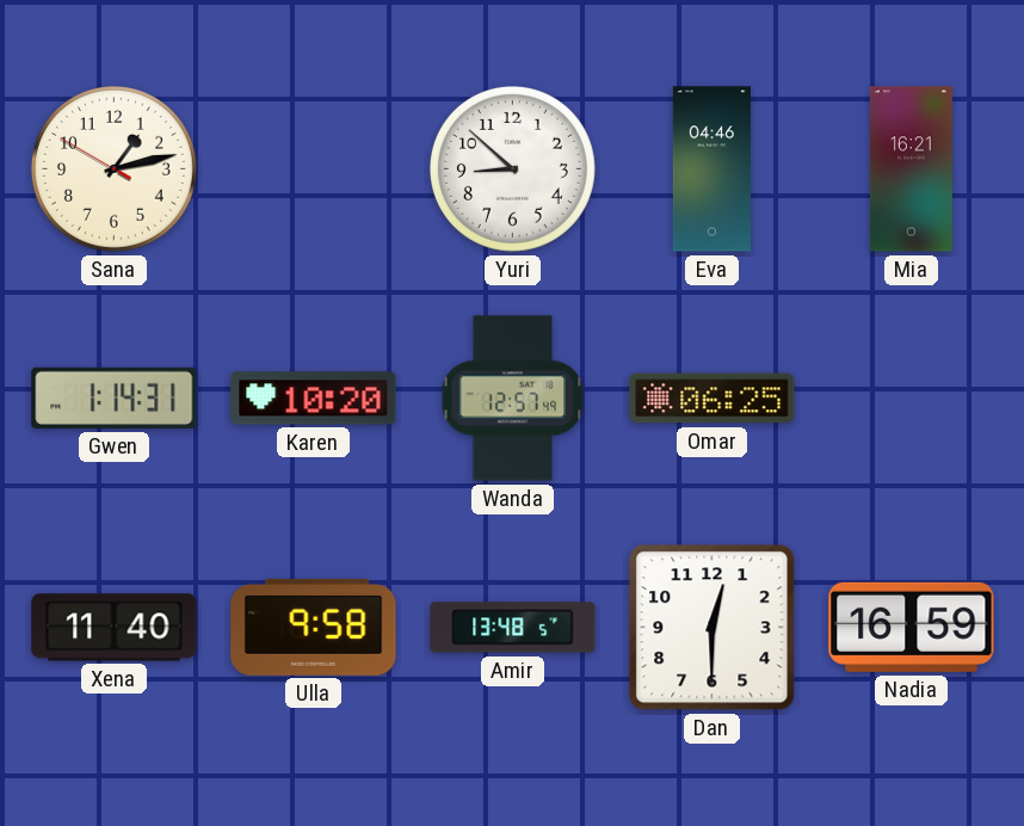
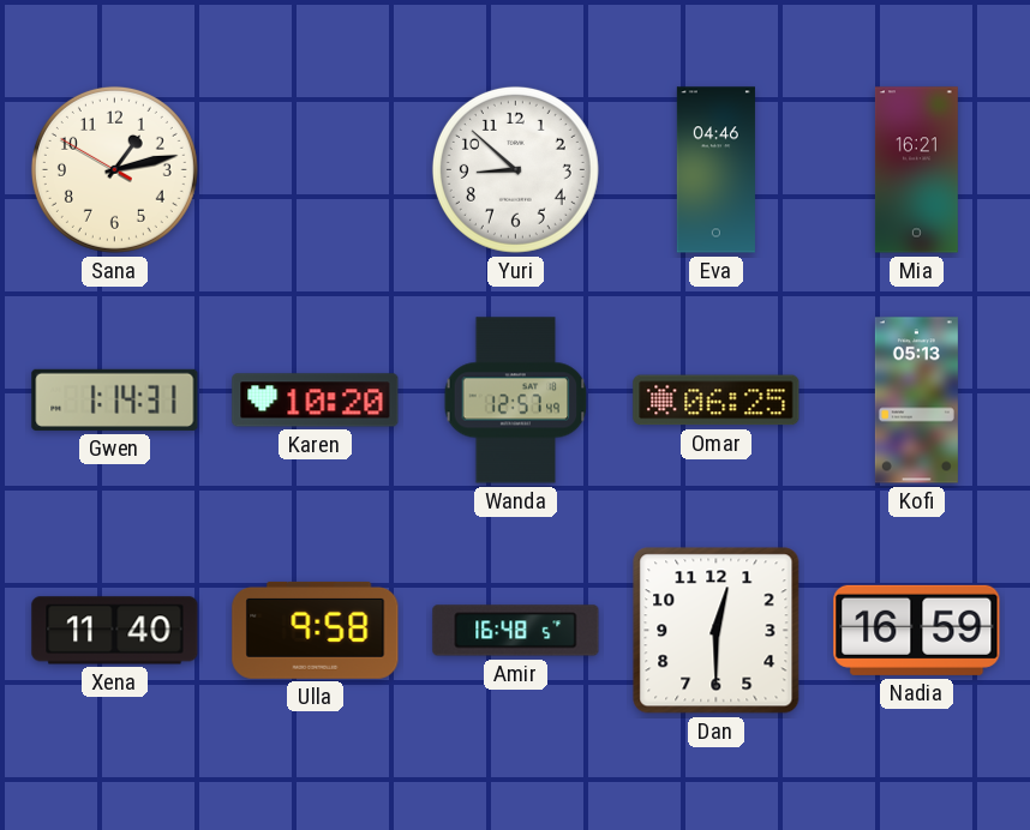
Kofi: none -> 05:13 (916, 401)
Amir: 13:48 -> 16:48 (516, 631)
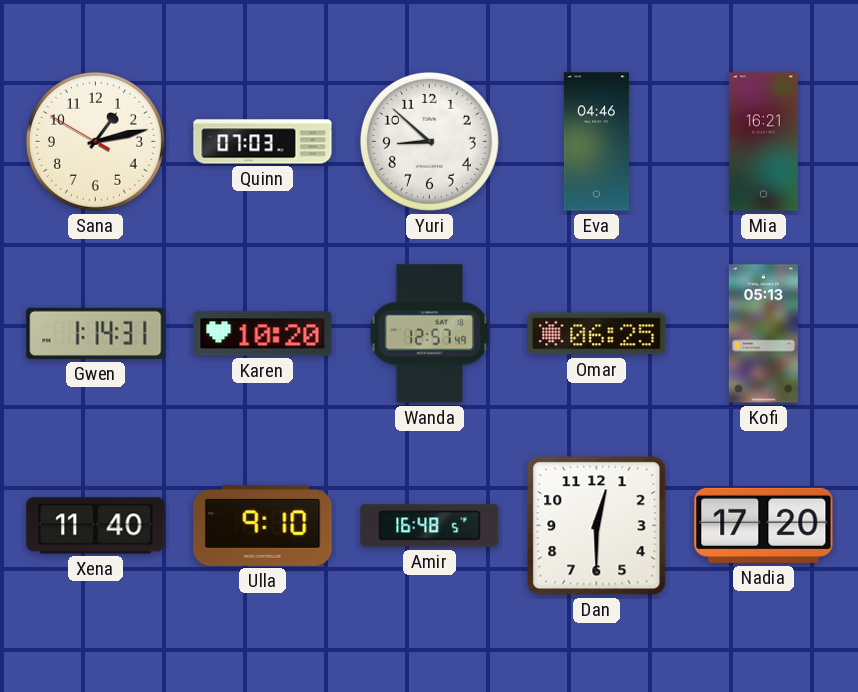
Quinn: none -> 07:03 (263, 142)
Ulla: 9:58 -> 9:10 (263, 525)
Nadia: 16:59 -> 17:20 (764, 525)
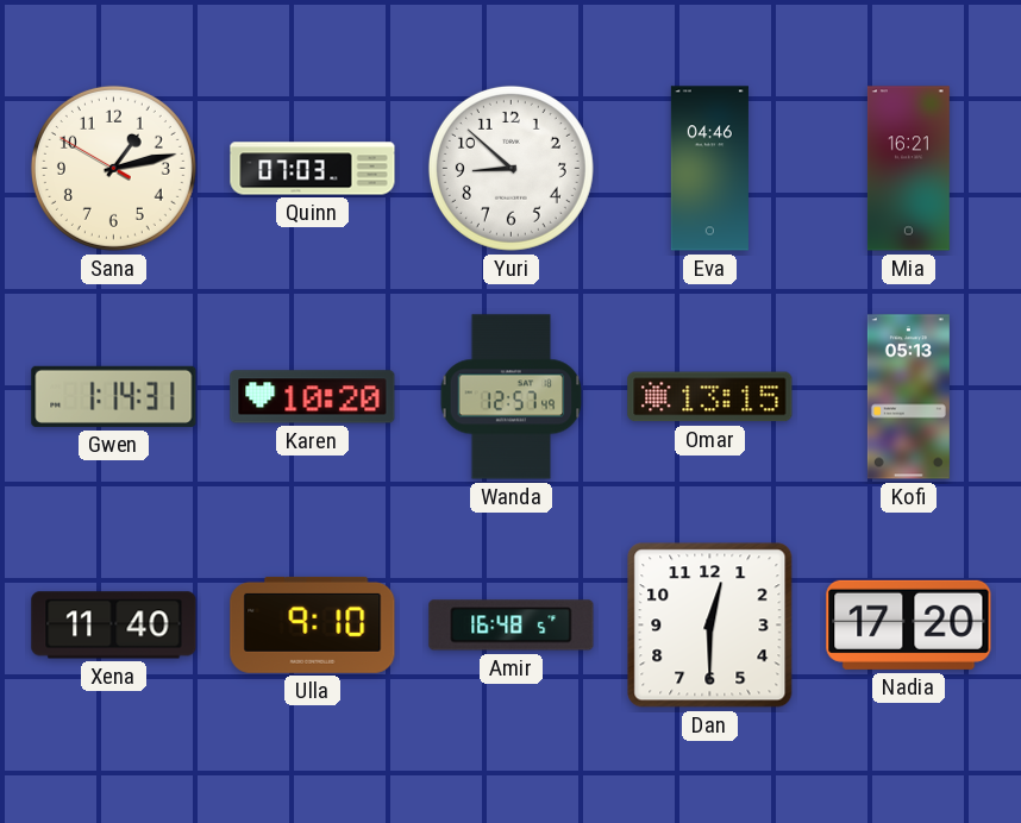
Omar: 06:25 -> 13:15 (710, 397)
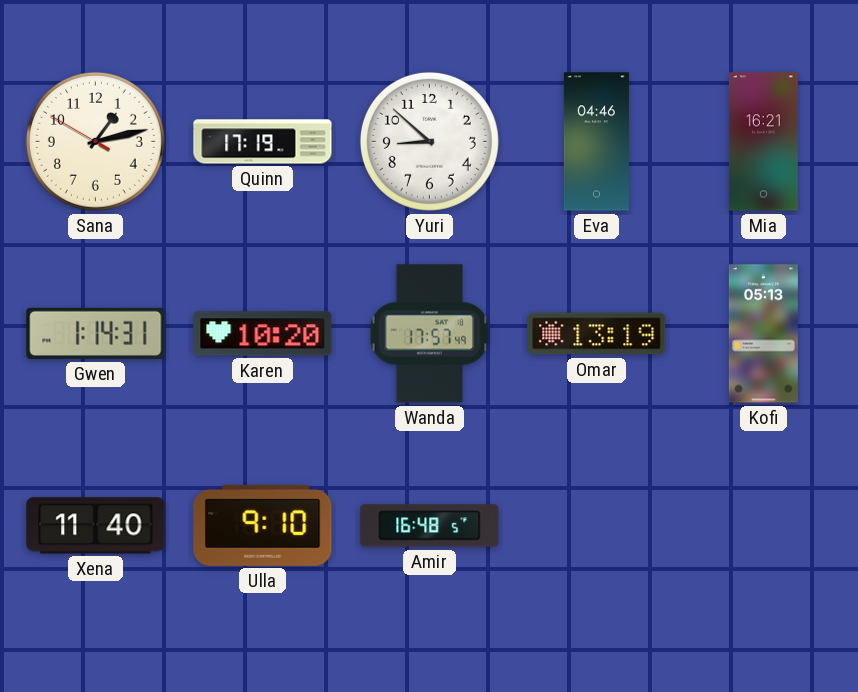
Quinn: 07:03 -> 17:19 (263, 142)
Wanda: 12:57 -> 17:57 (430, 334)
Omar: 13:15 -> 13:19 (597, 334)
Dan: 12:30 -> none (710, 626)
Nadia: 17:20 -> none (909, 624)
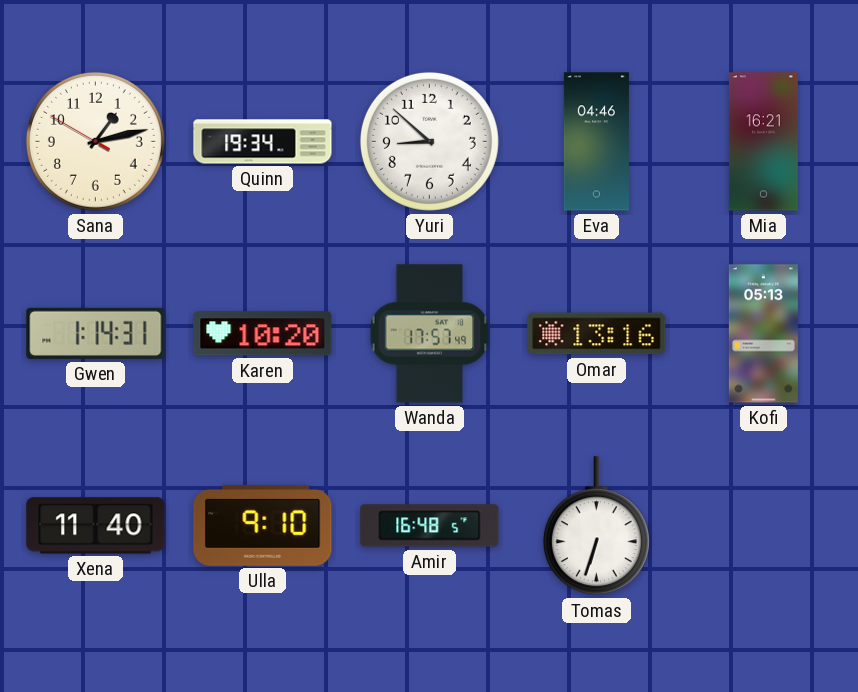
Quinn: 17:19 -> 19:34 (263, 142)
Omar: 13:19 -> 13:16 (597, 334)
Tomas: none -> 6:33 (596, 526)
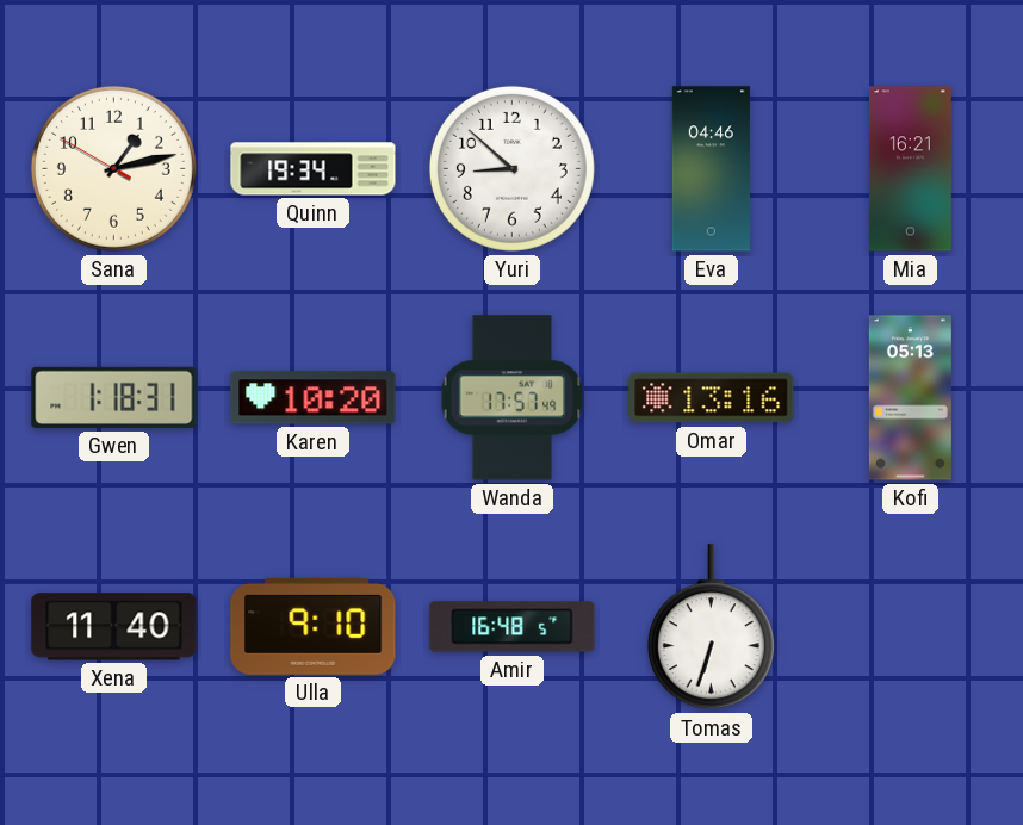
Gwen: 1:14 -> 1:18 (114, 397)
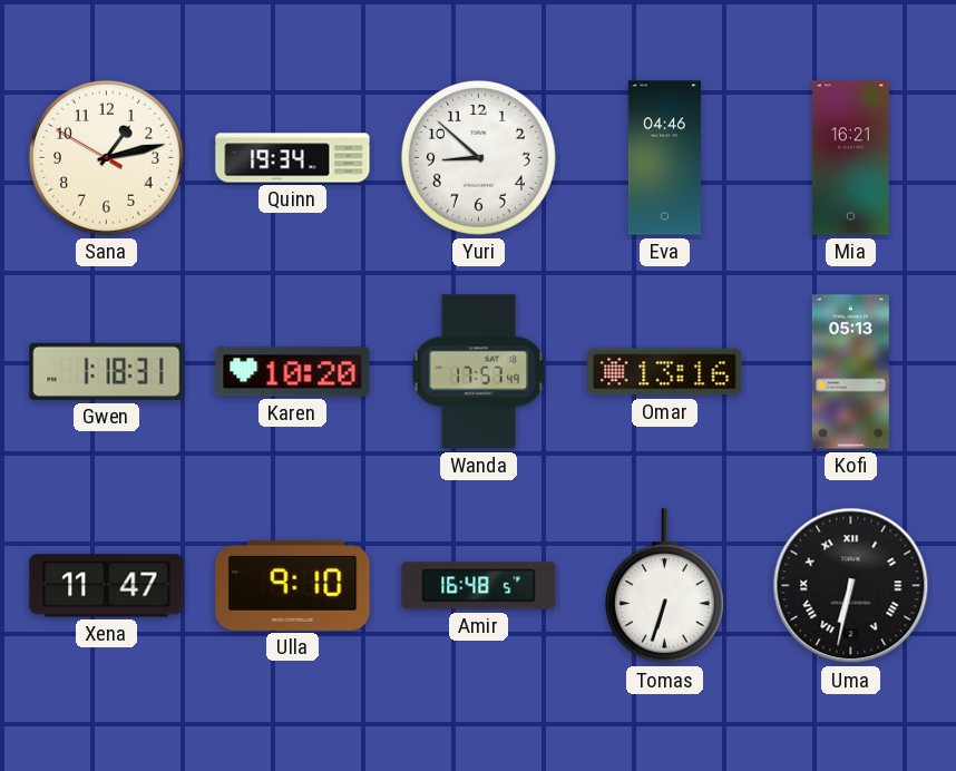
Xena: 11:40 -> 11:47 (107, 586)
Uma: none -> 6:32 (851, 586)
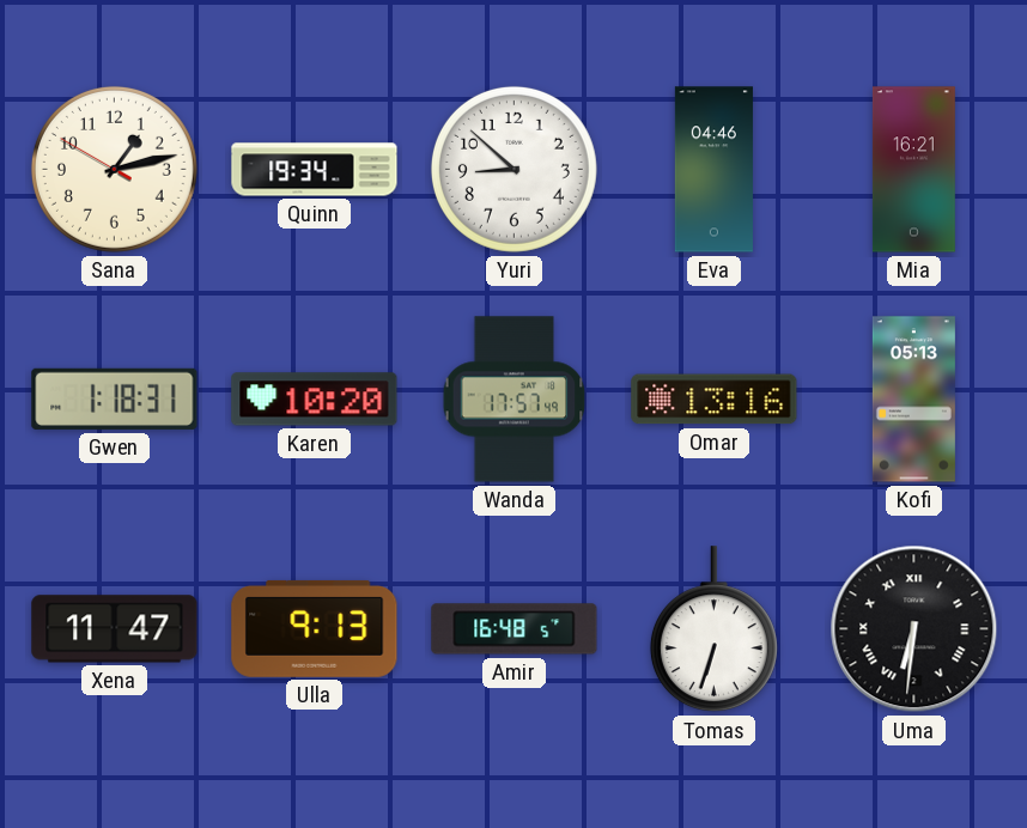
Ulla: 9:10 -> 9:13 (315, 628)
Uma: 6:32 -> 6:31 (914, 629)
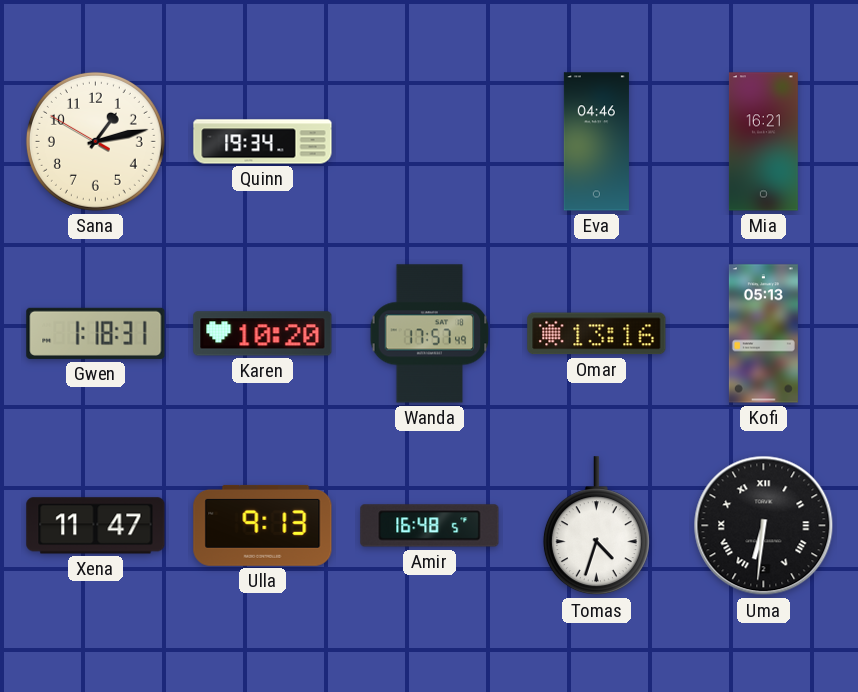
Yuri: 8:52 -> none (513, 169)
Tomas: 6:33 -> 4:33 (596, 526)
